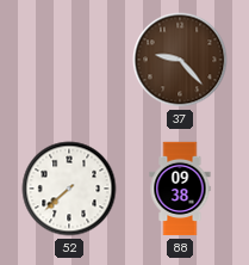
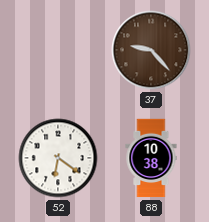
52: 7:38 -> 6:21 (58, 158)
88: 09:38 -> 10:38 (151, 158)
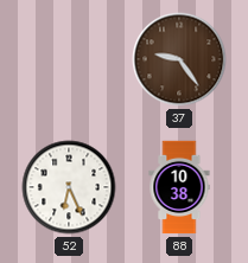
37: 9:23 -> 9:24 (179, 59)
52: 6:21 -> 6:26 (69, 187)
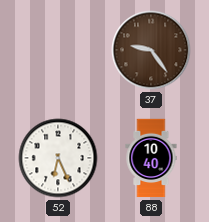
88: 10:38 -> 10:40 (151, 158)
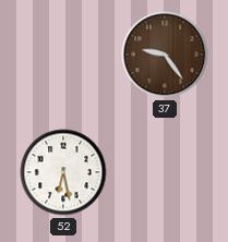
52: 6:26 -> 6:28 (63, 172)
88: 10:40 -> none (151, 158)
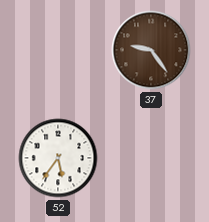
52: 6:28 -> 5:36 (58, 158)
